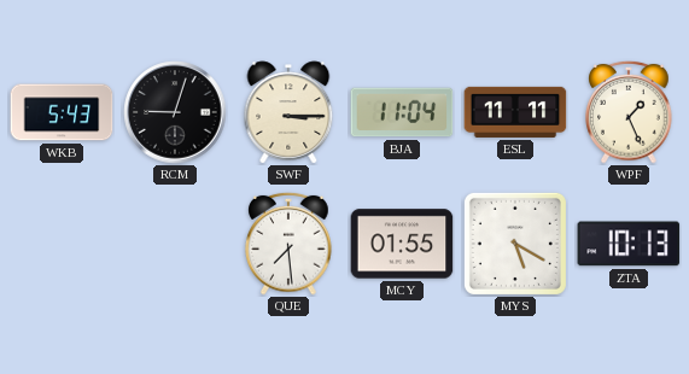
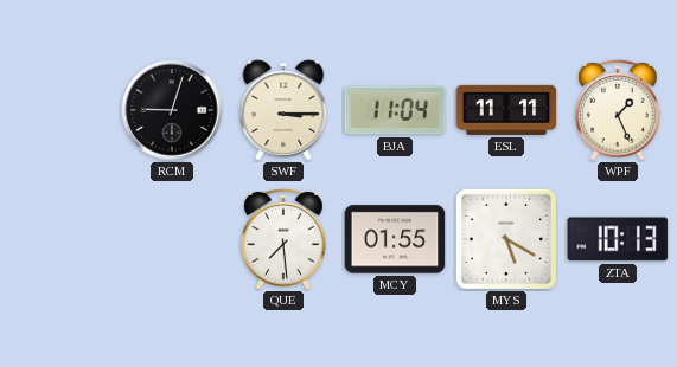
WKB: 5:43 -> none (62, 112)
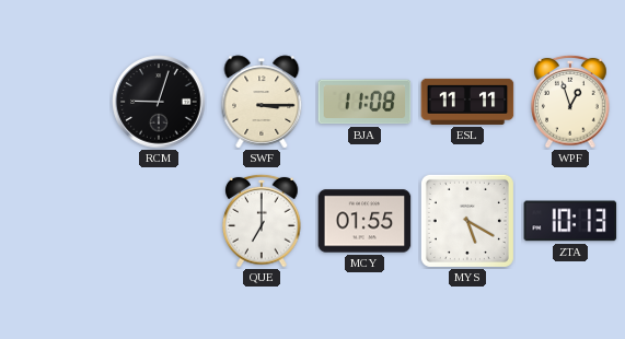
BJA: 11:04 -> 11:08 (364, 102)
WPF: 1:26 -> 12:57 (570, 102)
QUE: 7:29 -> 7:00 (262, 221)
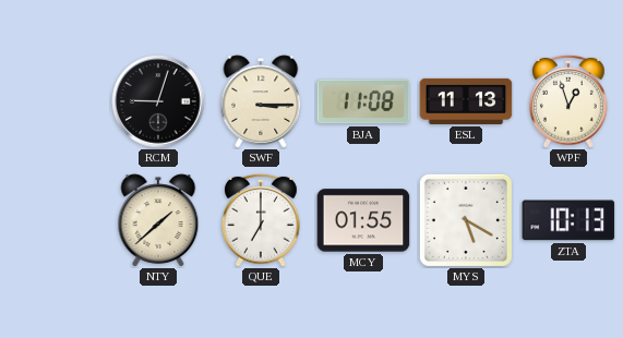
ESL: 11:11 -> 11:13 (466, 101)
NTY: none -> 1:38 (158, 220)
